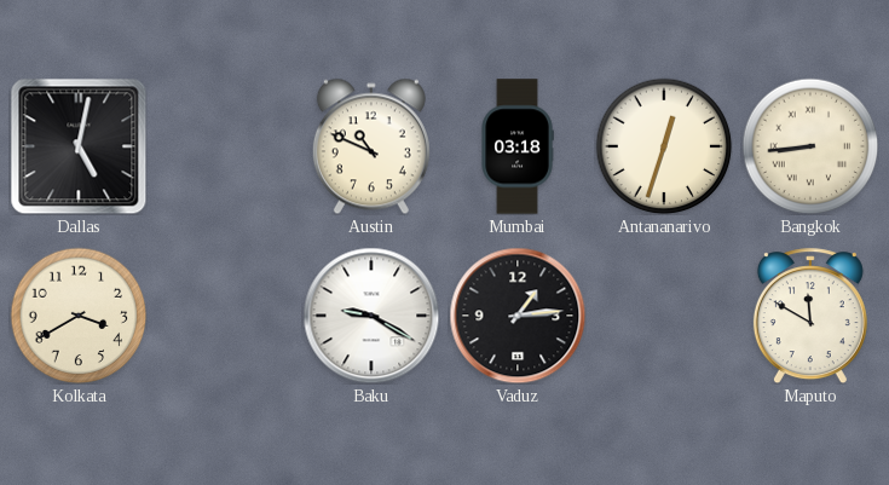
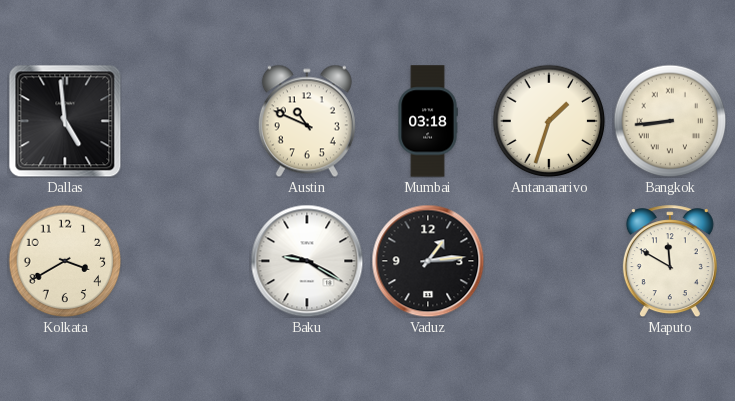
Dallas: 5:02 -> 4:59 (65, 121)
Antananarivo: 12:33 -> 1:33 (549, 121)
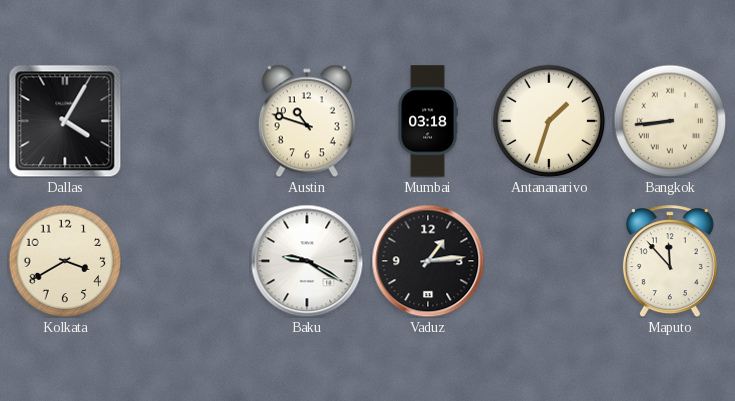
Dallas: 4:59 -> 4:05 (65, 121)
Austin: 10:49 -> 10:48 (307, 121)
Maputo: 11:50 -> 11:53 (670, 261)
